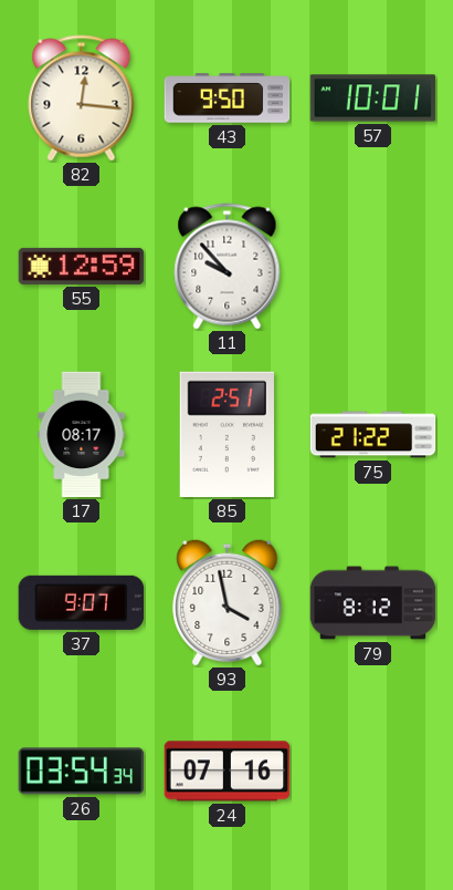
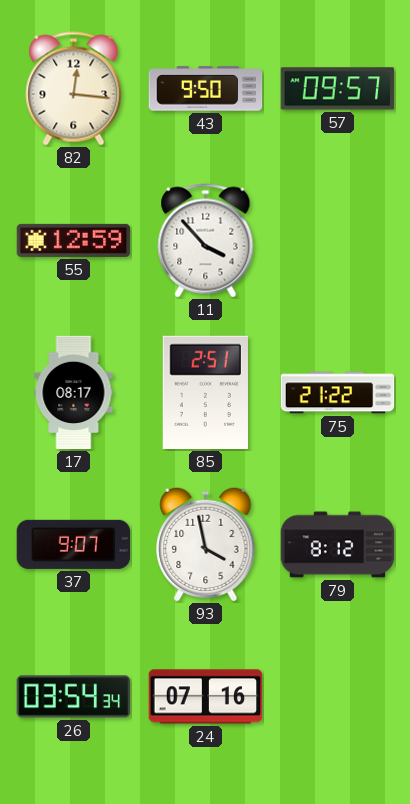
57: 10:01 -> 09:57 (338, 89)
11: 9:53 -> 3:53 (206, 241)
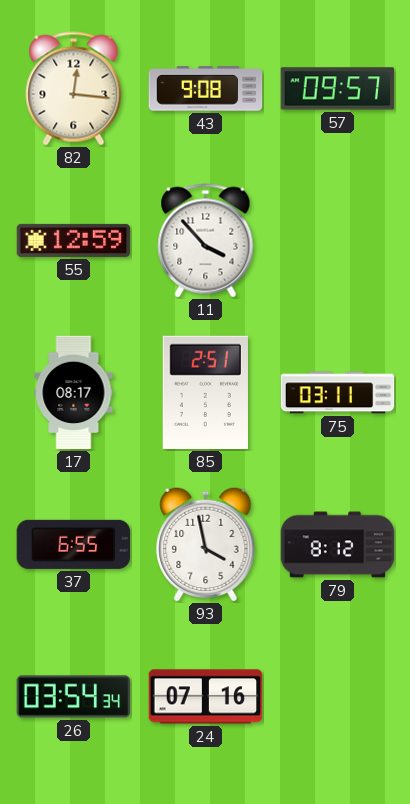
43: 9:50 -> 9:08 (206, 89)
75: 21:22 -> 03:11 (338, 393)
37: 9:07 -> 6:55 (74, 544)
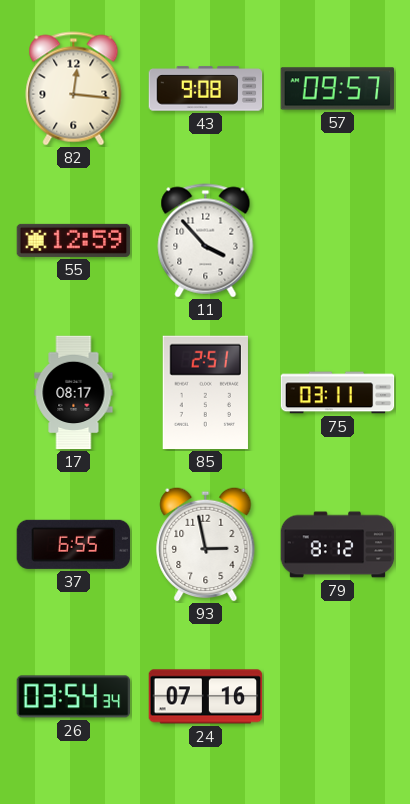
93: 3:58 -> 2:58 (206, 544)
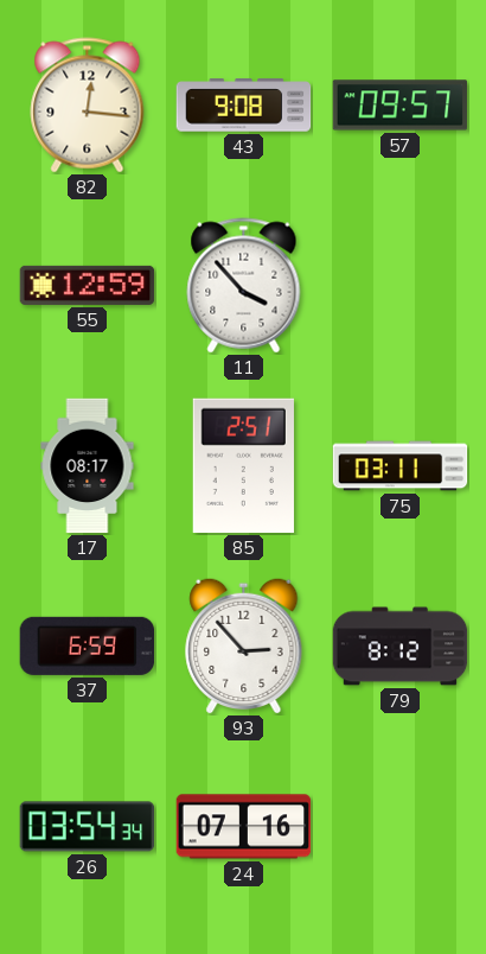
37: 6:55 -> 6:59 (88, 645)
93: 2:58 -> 2:53 (244, 645)
